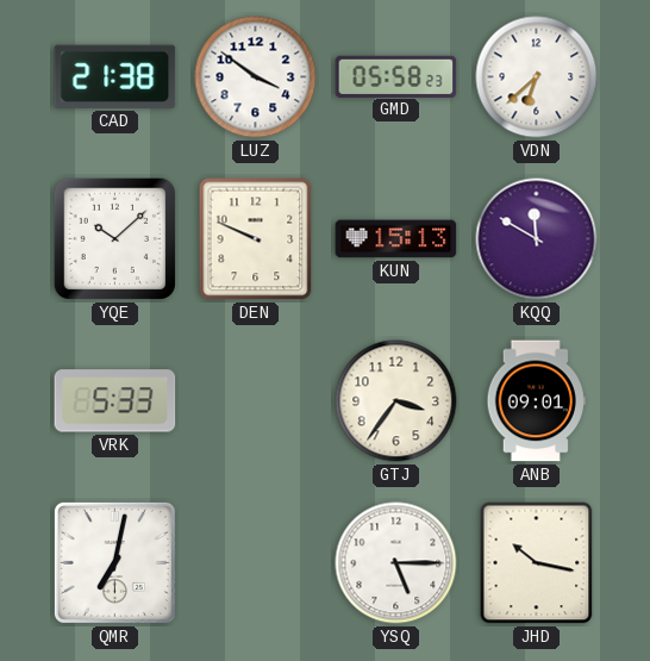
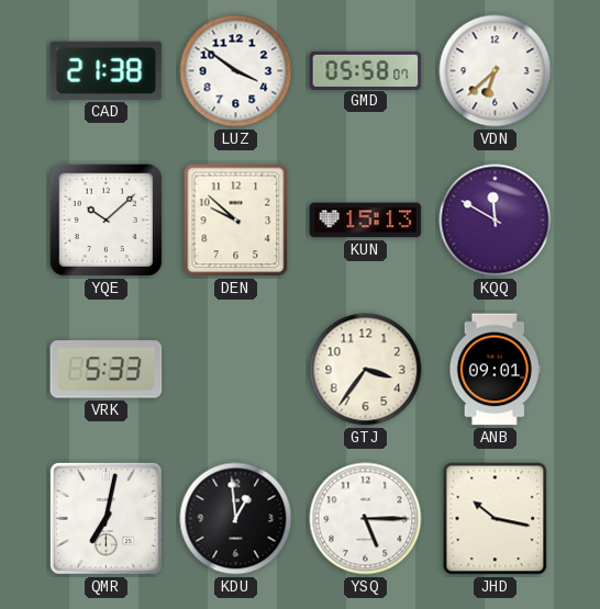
GMD: 05:58:23 -> 05:58:07 (366, 70)
DEN: 9:49 -> 9:52 (236, 221)
KDU: none -> 12:59 (236, 519)
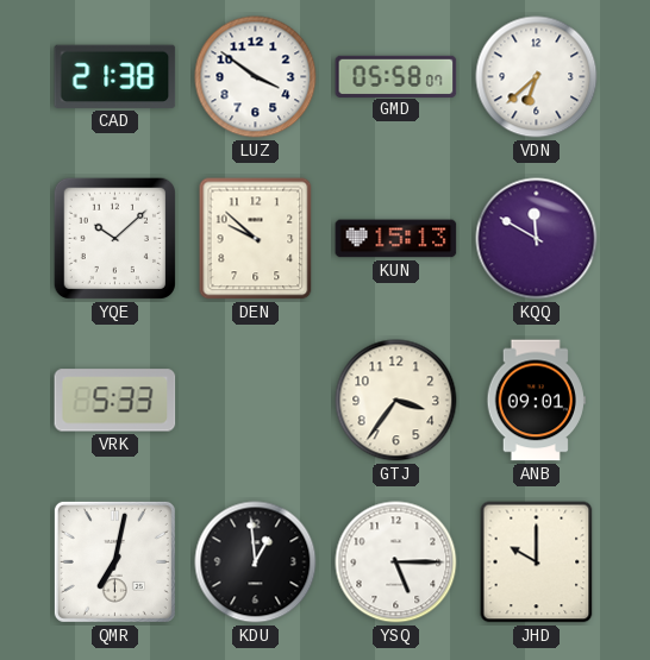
JHD: 10:17 -> 10:00 (537, 562)
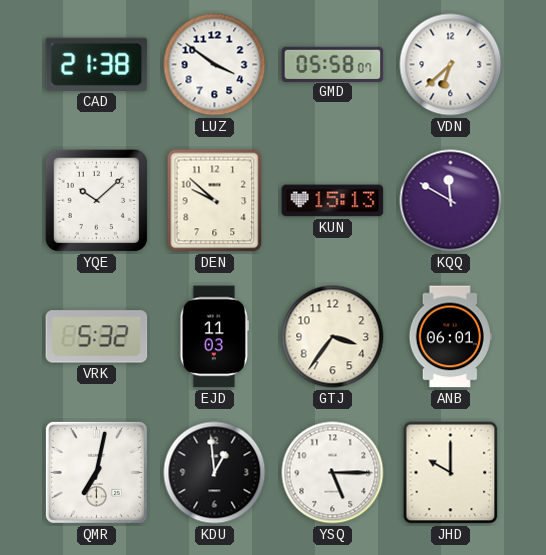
VRK: 5:33 -> 5:32 (97, 337)
EJD: none -> 11:03 (214, 337)
ANB: 09:01 -> 06:01 (450, 337)
